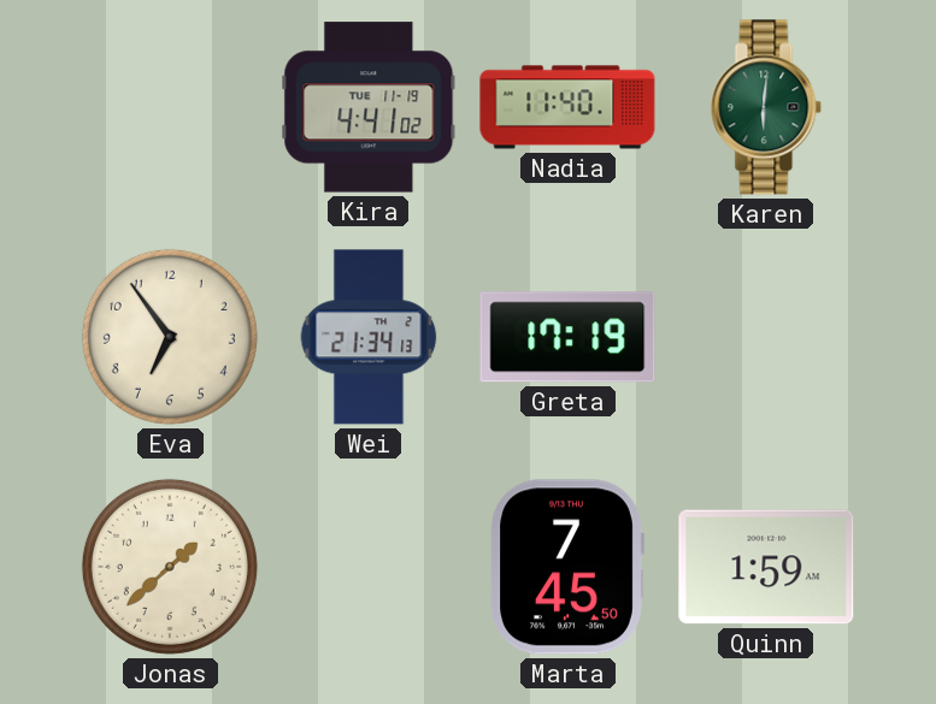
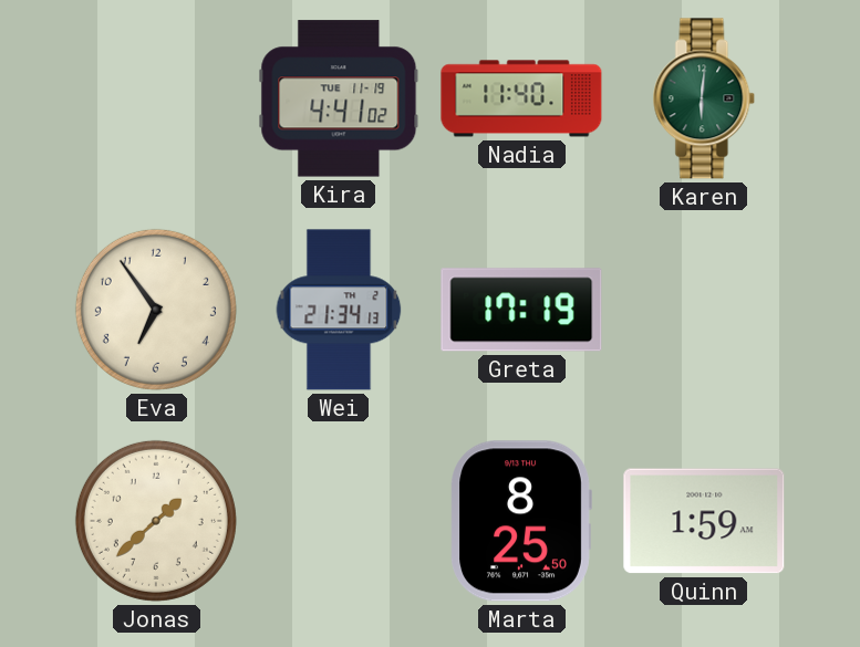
Marta: 7:45 -> 8:25 (521, 521)
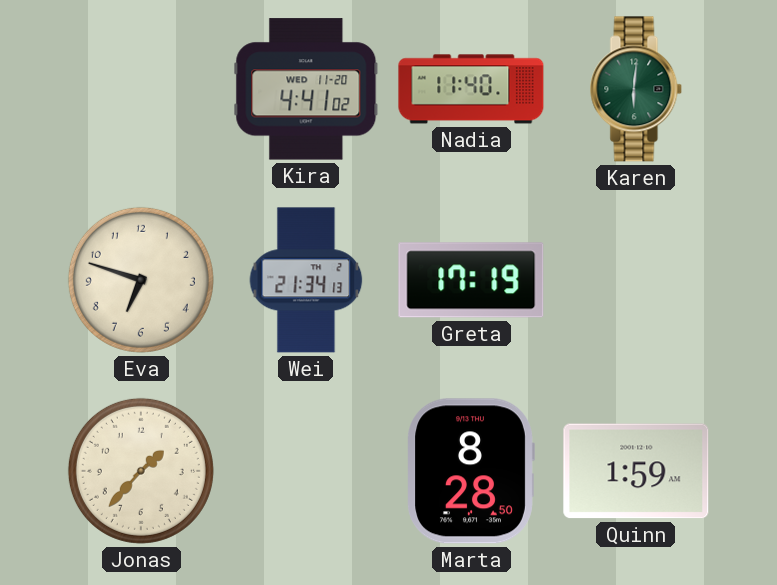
Kira date: TUE 11-19 -> WED 11-20 (306, 89)
Eva: 6:54 -> 6:48 (141, 280)
Jonas: 1:38 -> 1:37 (141, 471)
Marta: 8:25 -> 8:28 (471, 471)
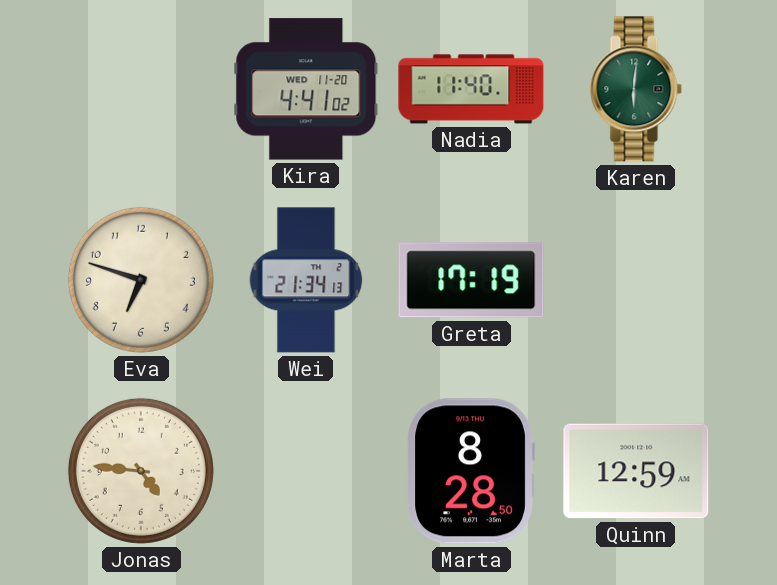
Jonas: 1:37 -> 4:46 (141, 471)
Quinn: 1:59 -> 12:59 (636, 471)
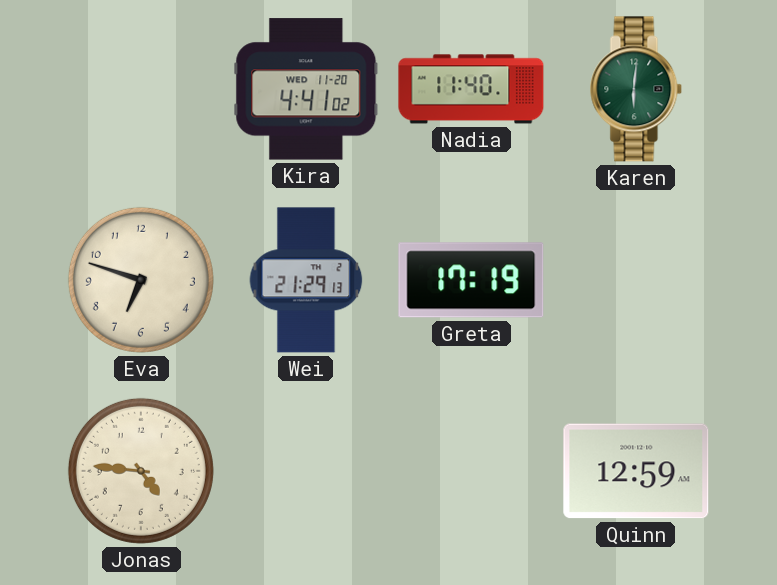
Wei: 21:34 -> 21:29 (306, 280)
Marta: 8:28 -> none (471, 471)
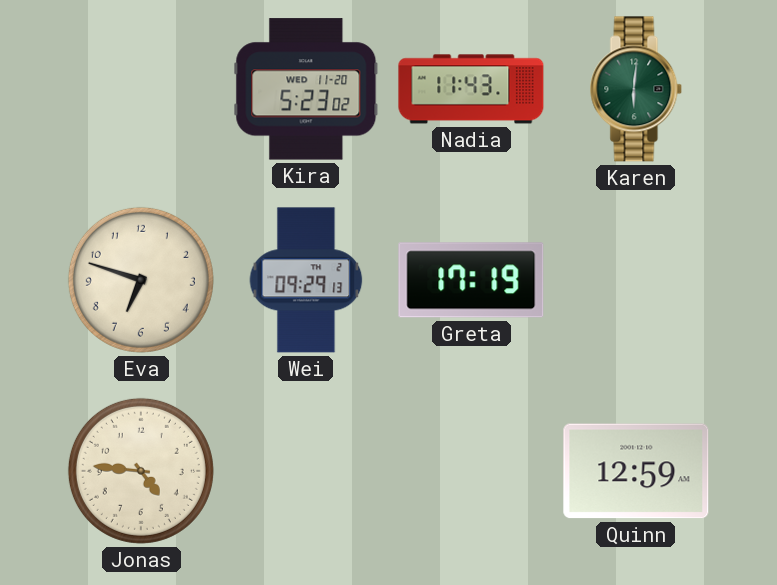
Kira: 4:41 -> 5:23 (306, 89)
Nadia: 11:40 -> 11:43 (471, 89)
Wei: 21:29 -> 09:29 (306, 280)
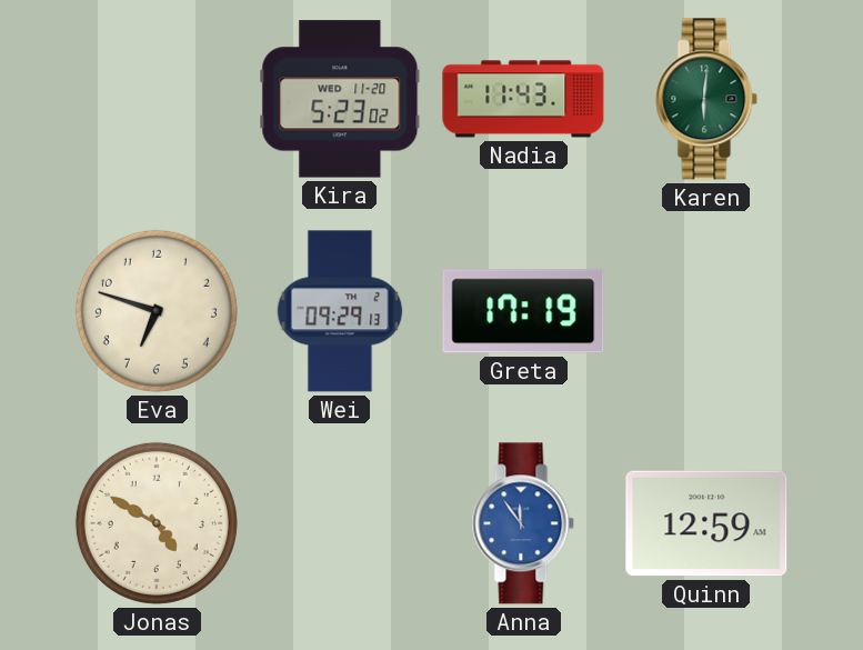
Jonas: 4:46 -> 4:50 (157, 523)
Anna: none -> 11:54 (523, 523)
